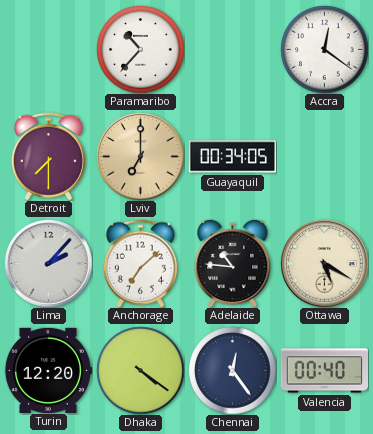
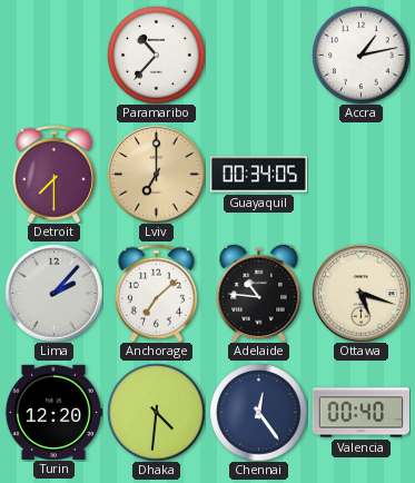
Accra: 12:21 -> 1:13 (360, 55)
Ottawa: 5:20 -> 5:18 (360, 293)
Dhaka: 4:21 -> 4:31 (156, 412)
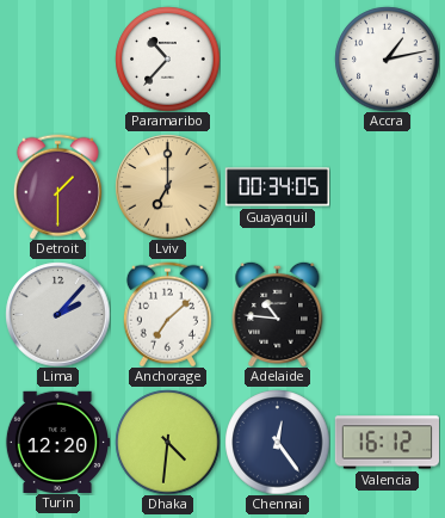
Detroit: 7:30 -> 1:30 (57, 186)
Ottawa: 5:18 -> none (360, 293)
Valencia: 00:40 -> 16:12 (387, 443)
